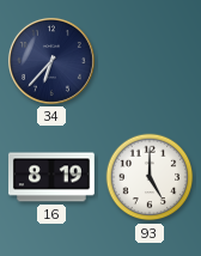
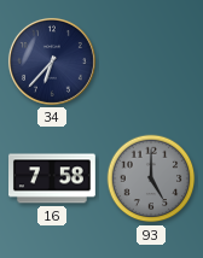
16: 8:19 -> 7:58 (53, 178)
93 dial: white -> grey (151, 178)
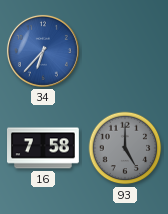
34 dial: navy -> blue (43, 51)
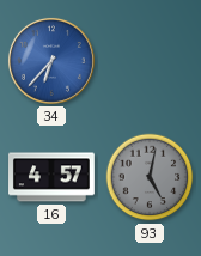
16: 7:58 -> 4:57 (53, 177)
93: 5:00 -> 5:02 (150, 177)
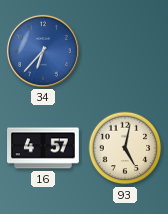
93 dial: grey -> cream (125, 148)
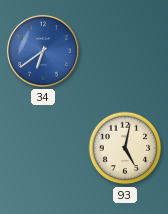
34: 6:37 -> 6:39 (43, 51)
16: 4:57 -> none (44, 148)
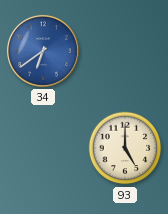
93: 5:02 -> 5:00 (125, 148)
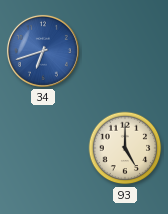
34: 6:39 -> 6:42 (43, 51)
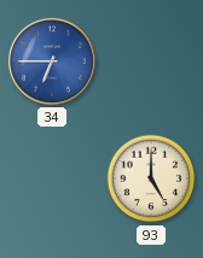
34: 6:42 -> 6:45 (52, 61)
